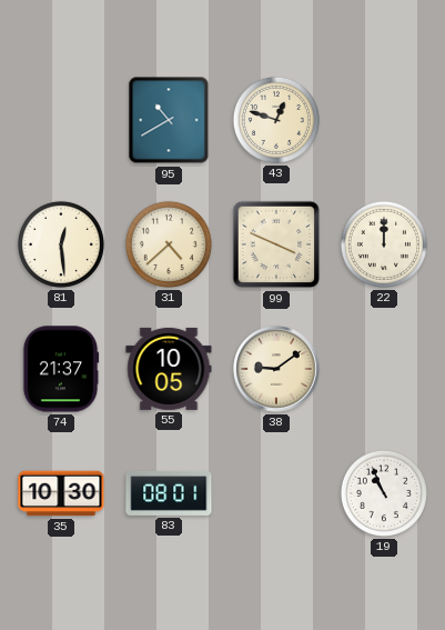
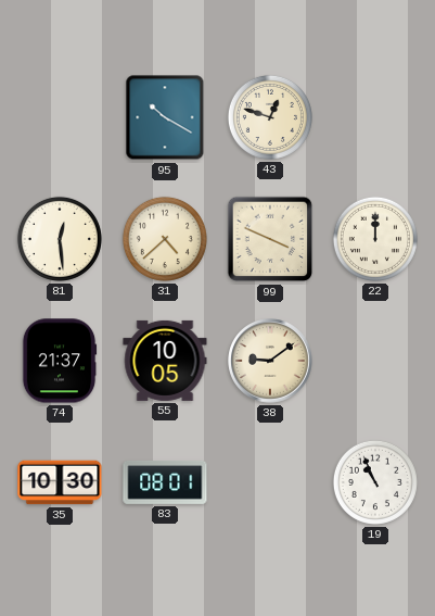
95: 10:40 -> 10:20 (165, 117)
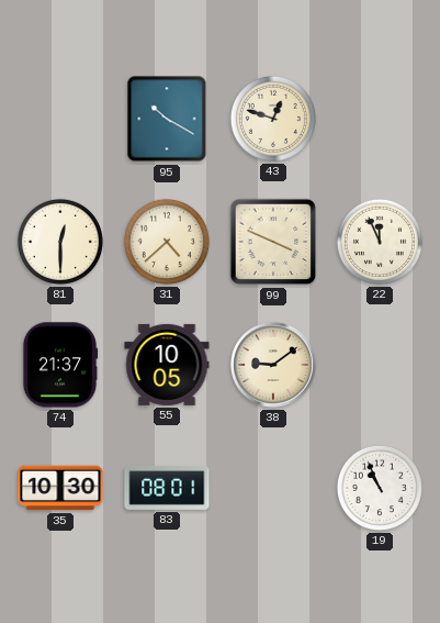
81: 12:29 -> 12:30 (60, 242)
22: 12:00 -> 11:56 (380, 242)
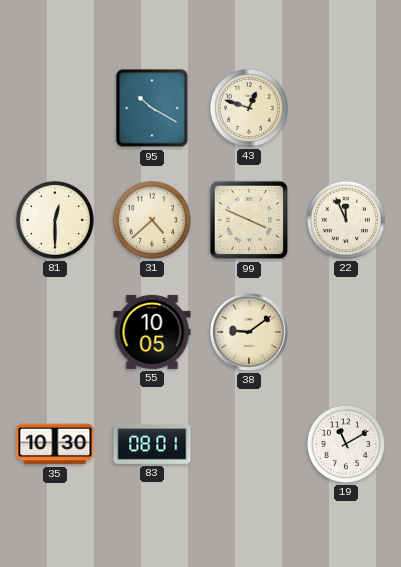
74: 21:37 -> none (60, 365)
19: 10:56 -> 11:10 (346, 444)
